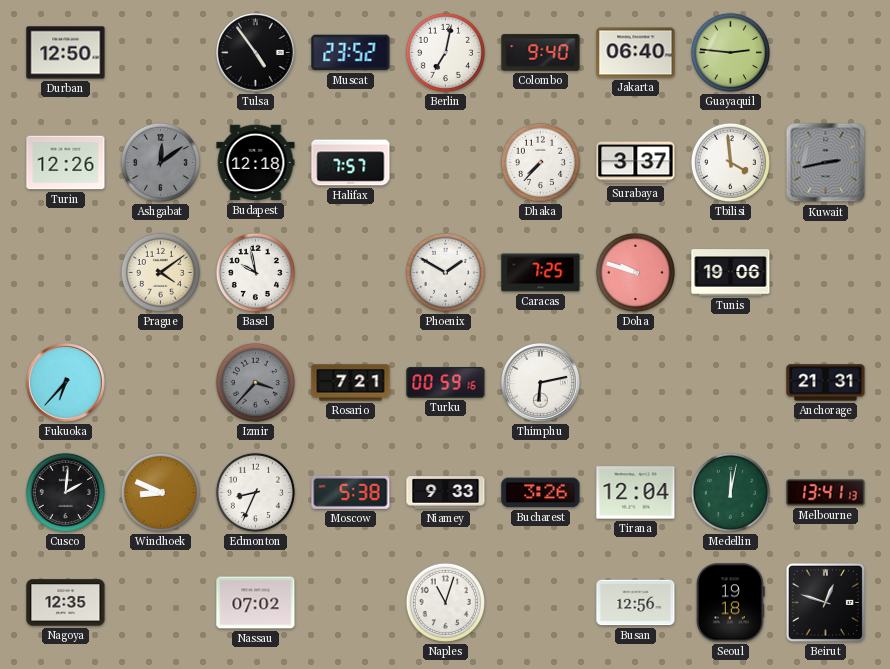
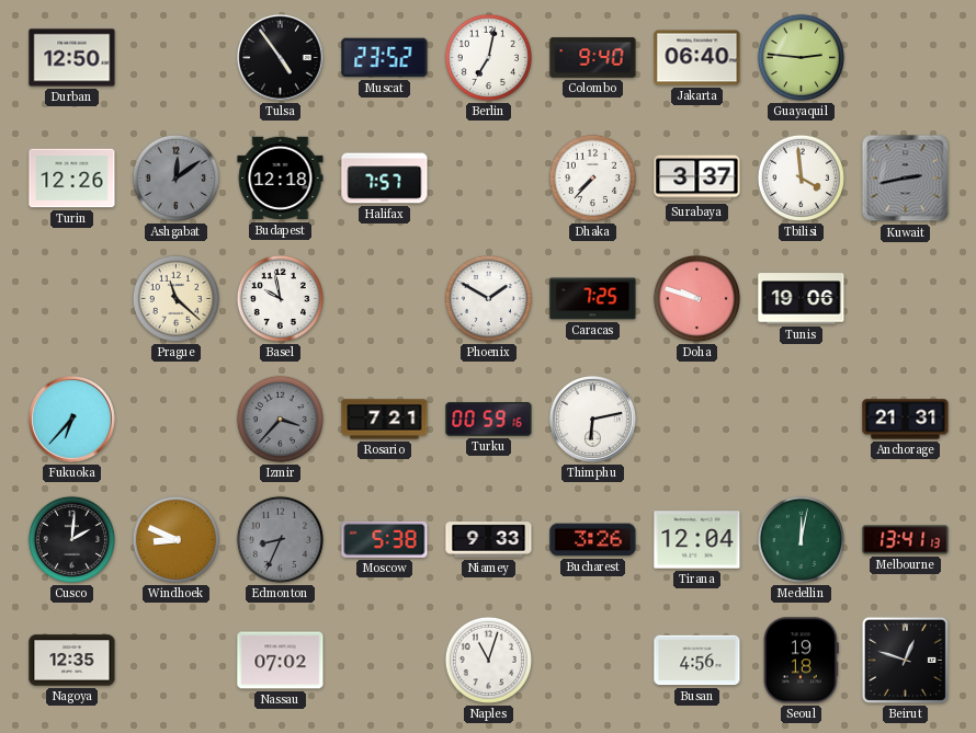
Prague: 4:09 -> 11:22 (175, 298)
Edmonton dial: white -> grey (280, 539)
Busan: 12:56 -> 4:56 (697, 661)
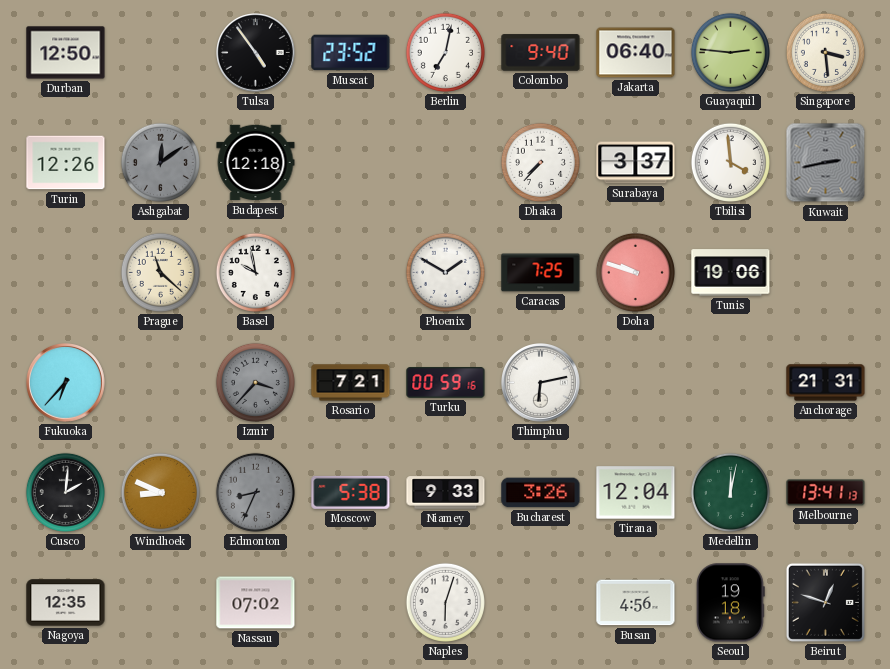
Singapore: none -> 3:29 (825, 52)
Halifax: 7:57 -> none (385, 179)
Naples: 11:03 -> 6:03 (445, 602)
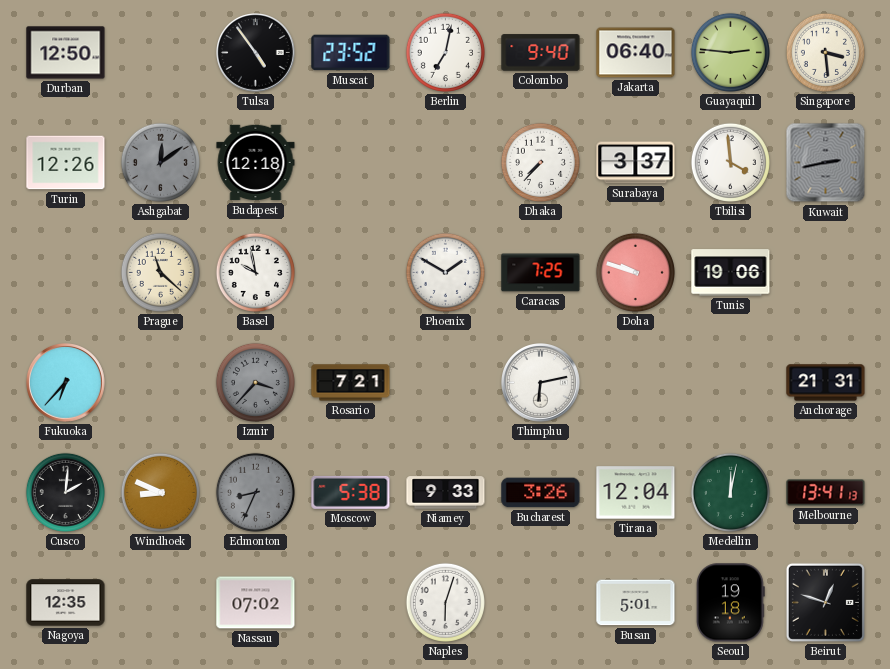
Turku: 00:59 -> none (446, 383)
Busan: 4:56 -> 5:01 (636, 603)
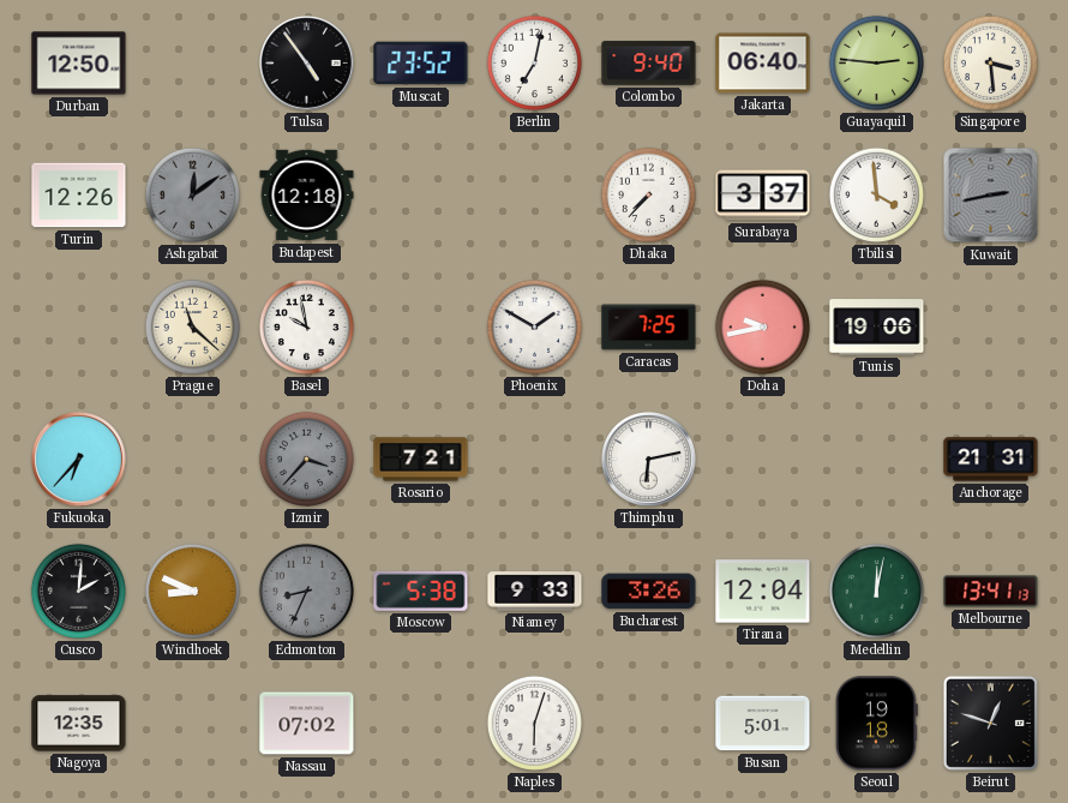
Doha: 9:48 -> 9:43 (762, 326)
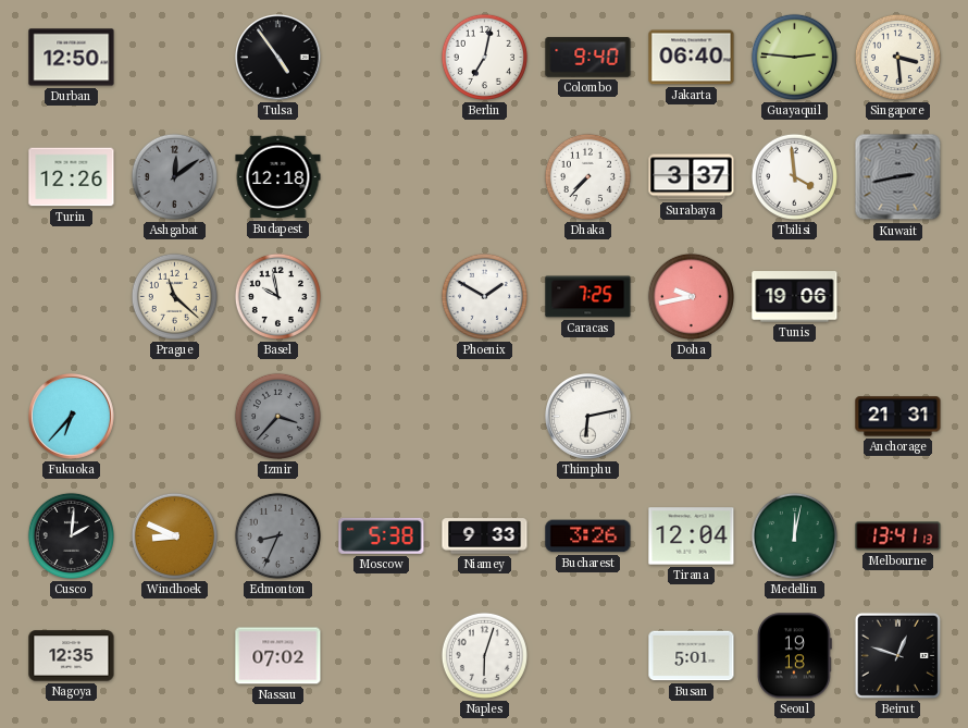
Muscat: 23:52 -> none (421, 64)
Rosario: 7:21 -> none (421, 460)
